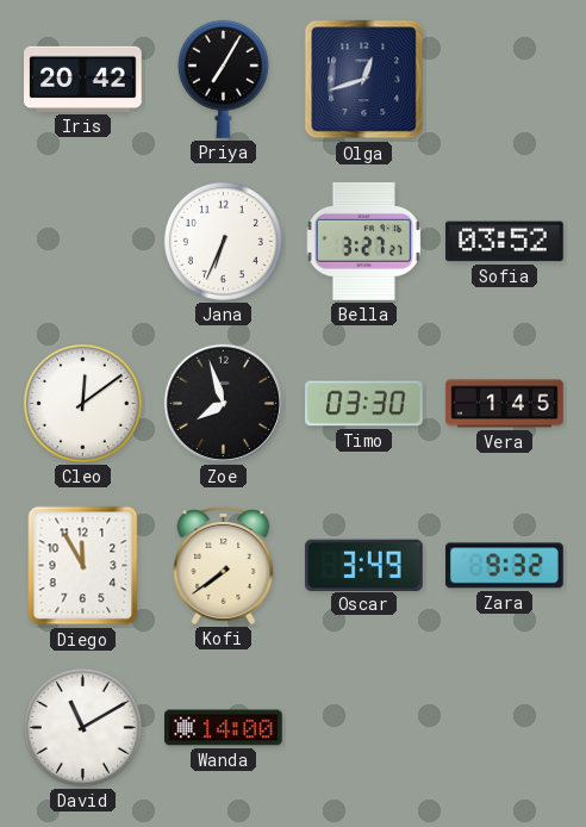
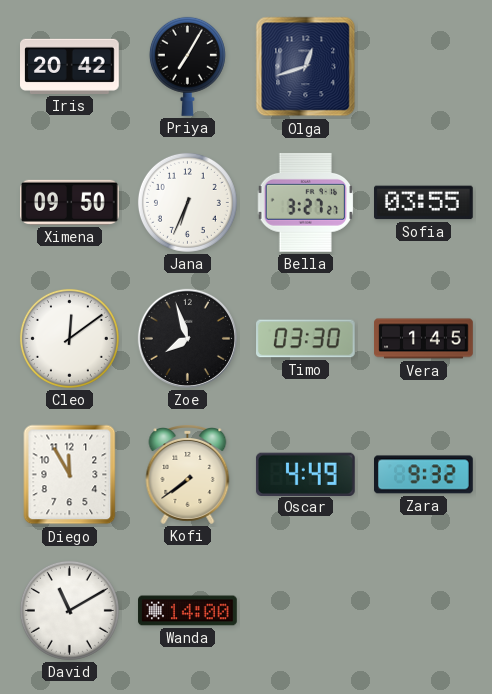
Ximena: none -> 09:50 (70, 202)
Sofia: 03:52 -> 03:55 (424, 203)
Oscar: 3:49 -> 4:49 (305, 474)
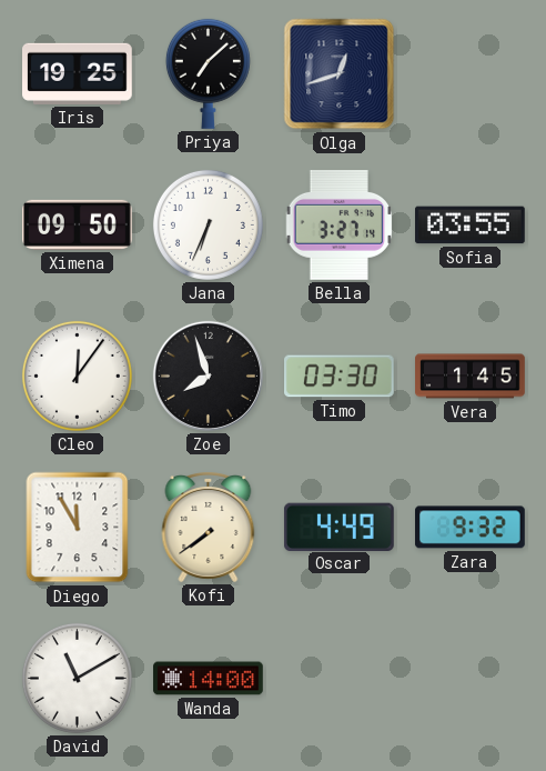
Iris: 20:42 -> 19:25 (78, 73)
Priya: 7:05 -> 7:08 (208, 73)
Bella: 3:27:27 -> 3:27:14 (340, 224)
Cleo: 12:09 -> 12:06 (77, 376)
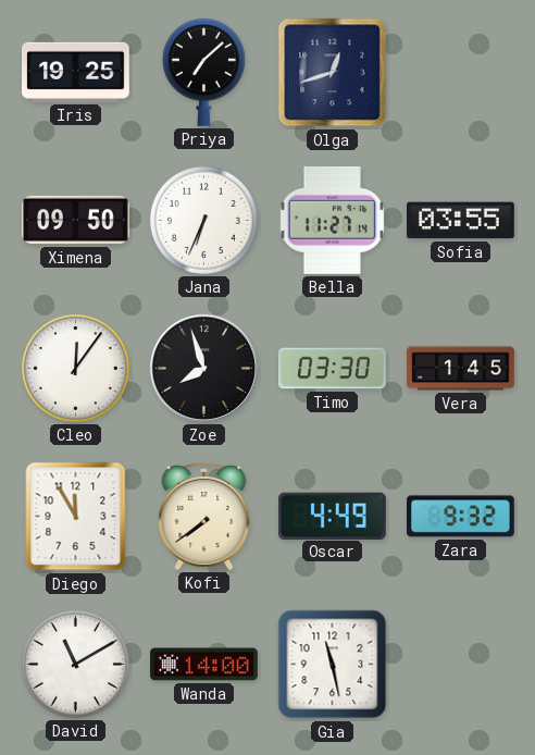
Bella: 3:27 -> 11:27 (333, 220)
Gia: none -> 11:28 (333, 665)
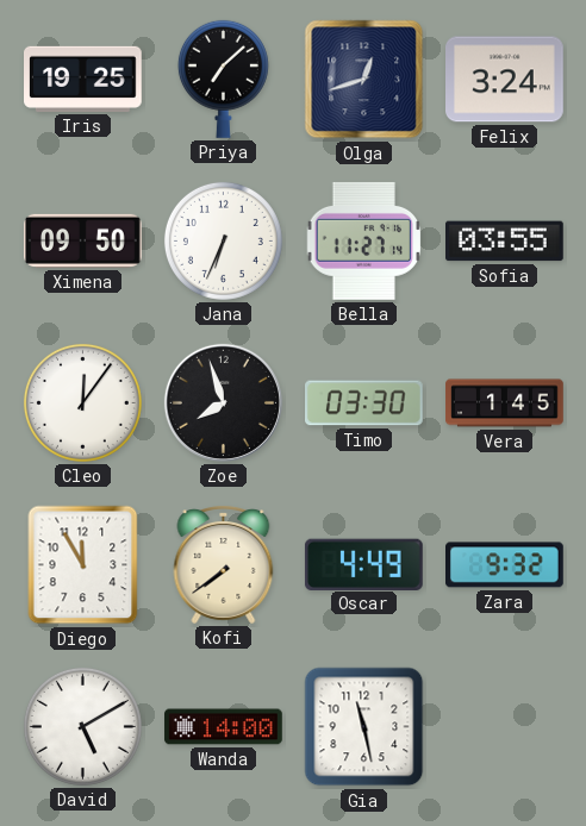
Felix: none -> 3:24 (505, 80)
David: 11:10 -> 5:10 (82, 726)
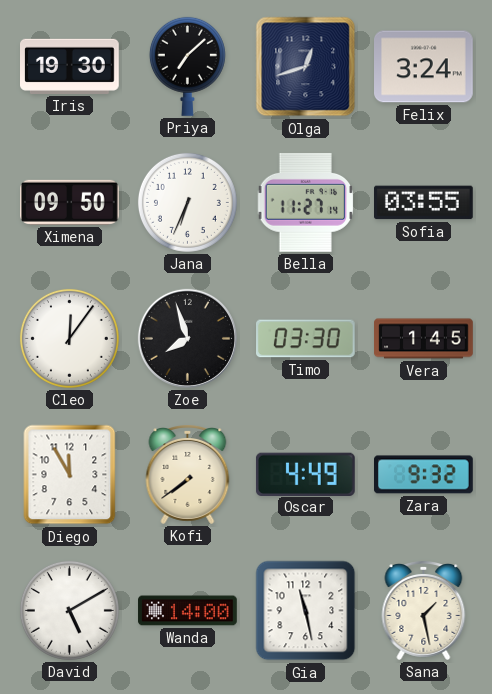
Iris: 19:25 -> 19:30 (70, 66)
Sana: none -> 1:28 (424, 611)
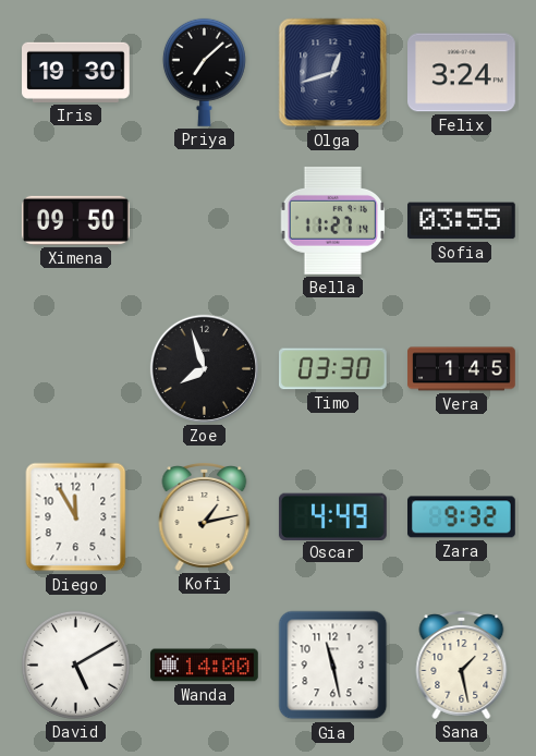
Jana: 6:34 -> none (187, 202)
Cleo: 12:06 -> none (69, 338)
Kofi: 7:39 -> 1:13 (205, 517)
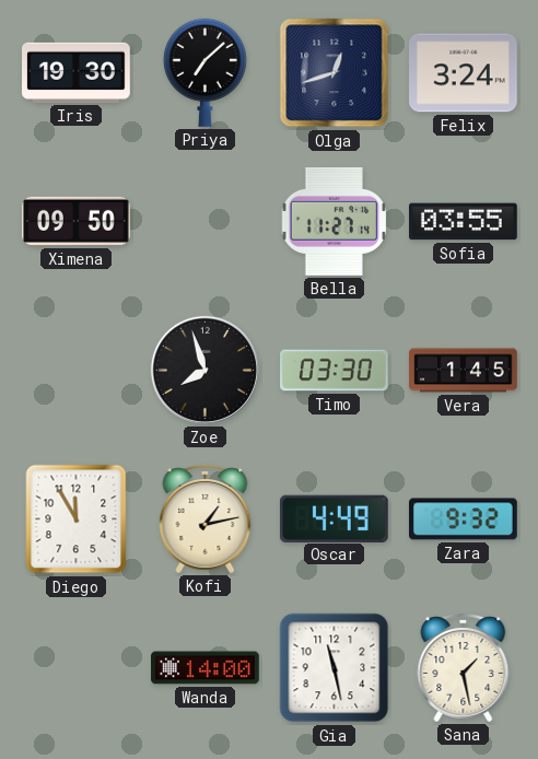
David: 5:10 -> none (75, 664)
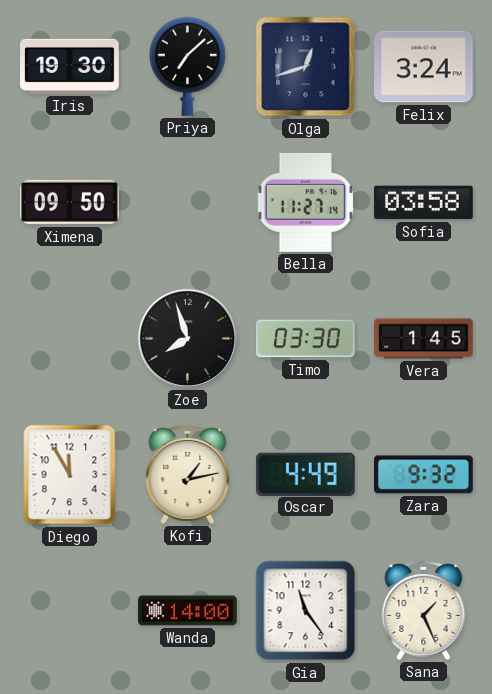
Sofia: 03:55 -> 03:58 (424, 203)
Gia: 11:28 -> 11:24 (306, 611)
Sana: 1:28 -> 1:26 (424, 611)
